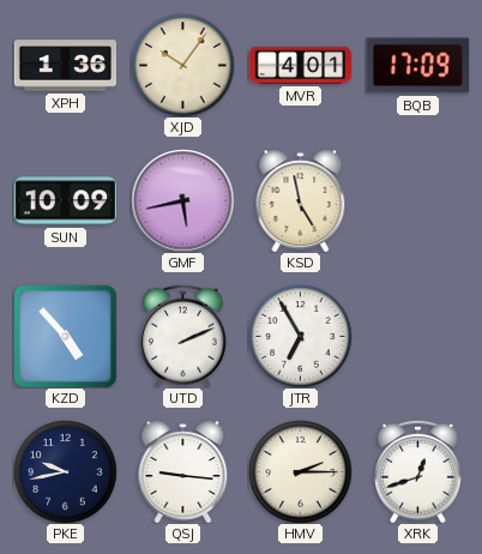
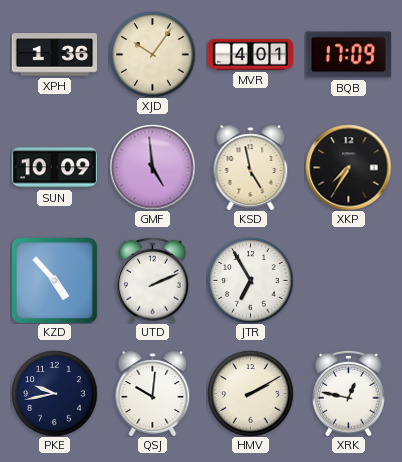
GMF: 5:43 -> 4:59 (152, 167)
XKP: none -> 7:35 (348, 167)
QSJ: 9:16 -> 10:01 (153, 393)
HMV: 2:15 -> 2:10 (250, 393)
XRK: 12:42 -> 12:47 (349, 393)
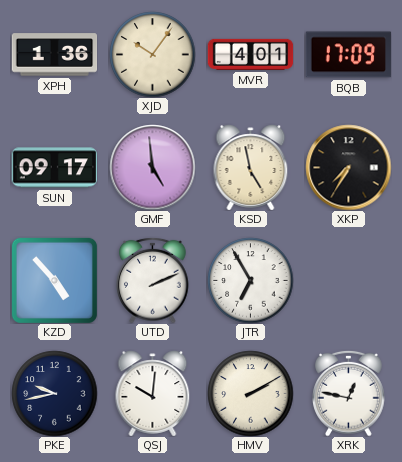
SUN: 10:09 -> 09:17 (54, 168)
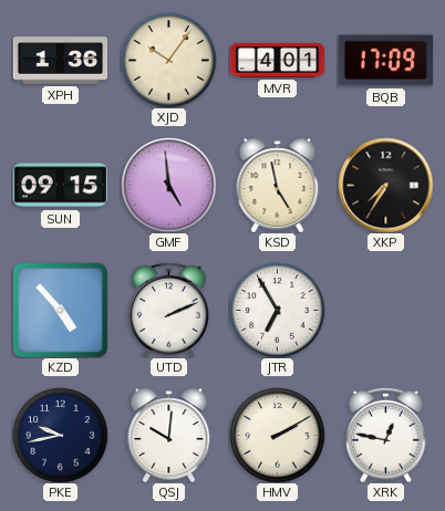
SUN: 09:17 -> 09:15 (60, 186)
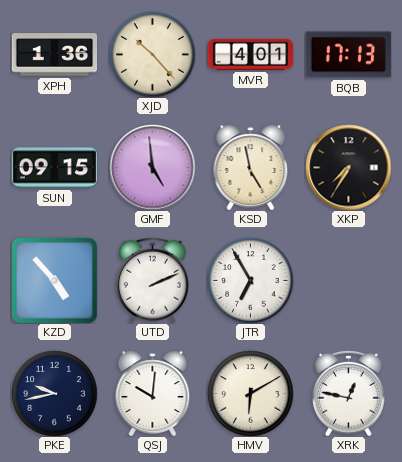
XJD: 10:06 -> 10:23 (152, 54)
BQB: 17:09 -> 17:13 (348, 55)
HMV: 2:10 -> 6:10 (250, 393)
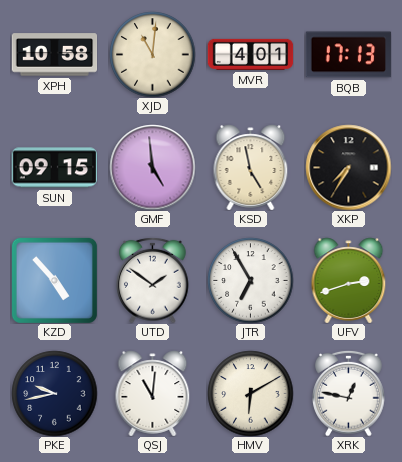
XPH: 1:36 -> 10:58 (54, 55)
XJD: 10:23 -> 11:01 (152, 54)
UTD: 2:11 -> 1:51 (153, 280)
UFV: none -> 2:42 (349, 280)
QSJ: 10:01 -> 11:01 (153, 393)
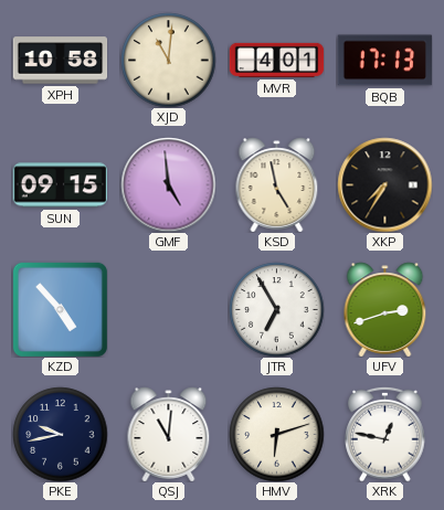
UTD: 1:51 -> none (153, 280)
HMV: 6:10 -> 6:12 (276, 434)
